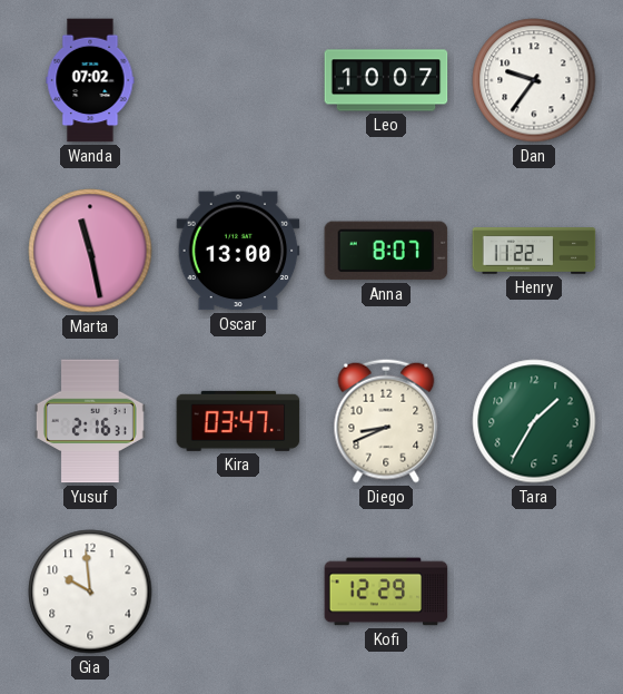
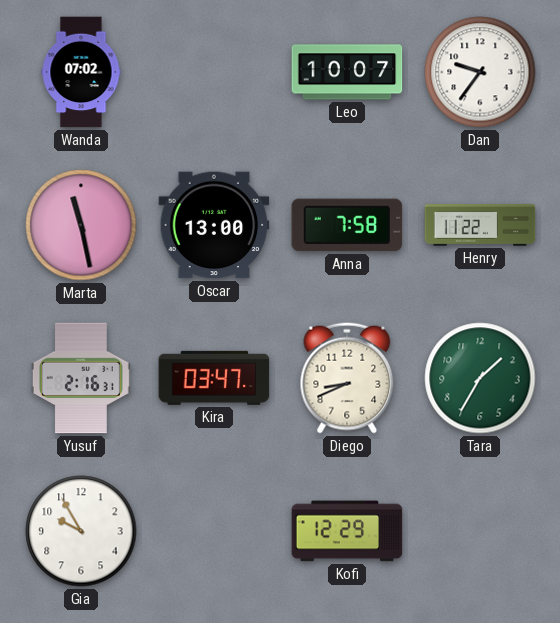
Anna: 8:07 -> 7:58 (347, 225)
Gia: 9:59 -> 9:55 (81, 531)
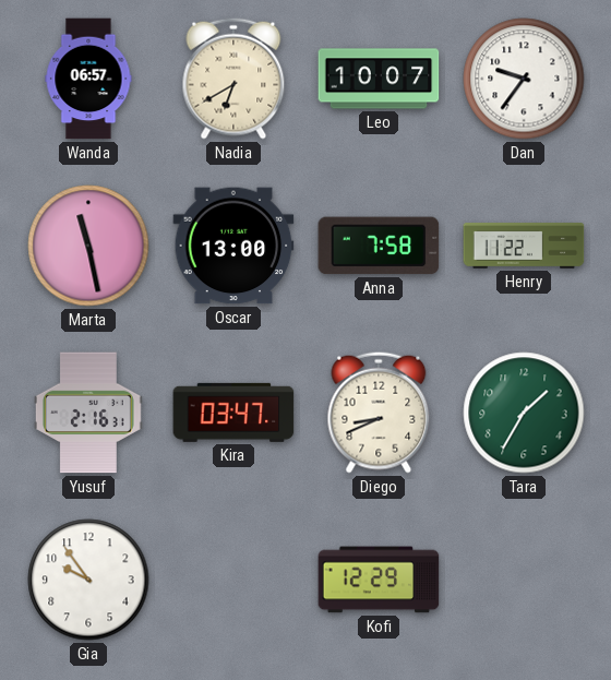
Wanda: 07:02 -> 06:57 (88, 79)
Nadia: none -> 6:40 (233, 79)
Gia: 9:55 -> 9:54 (88, 580)
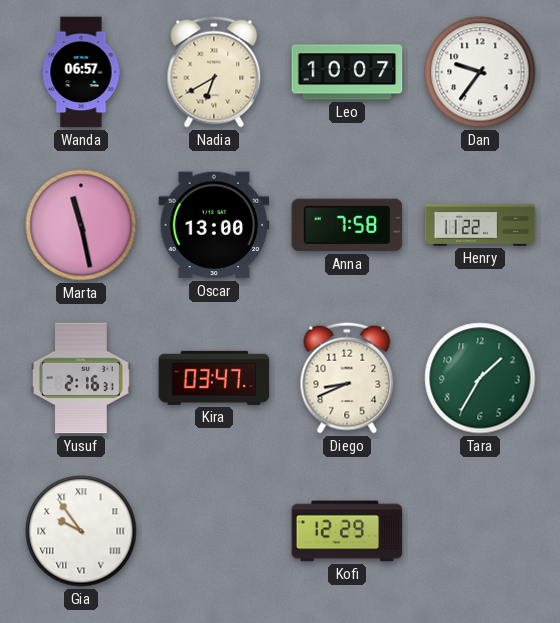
Gia numerals: Arabic -> Roman (81, 531)
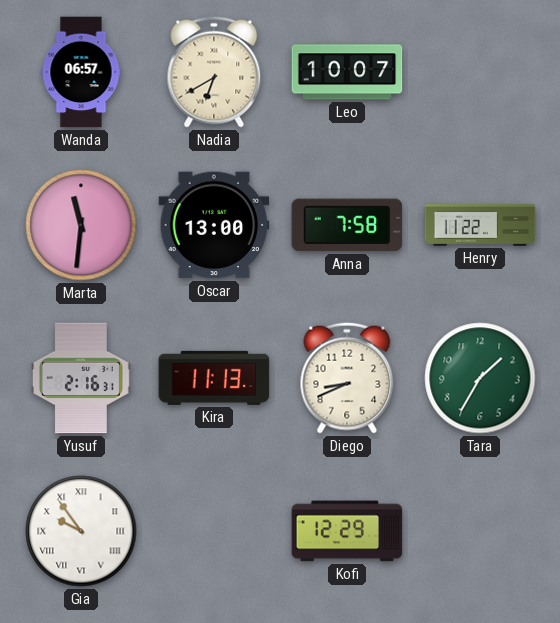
Dan: 9:36 -> none (480, 72)
Marta: 11:28 -> 11:31 (81, 225)
Kira: 03:47 -> 11:13 (214, 378)
